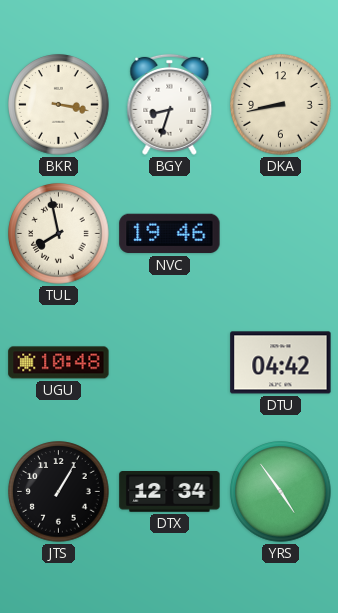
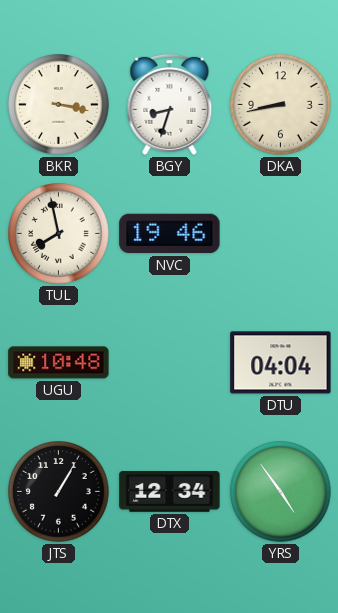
DTU: 04:42 -> 04:04 (281, 363)
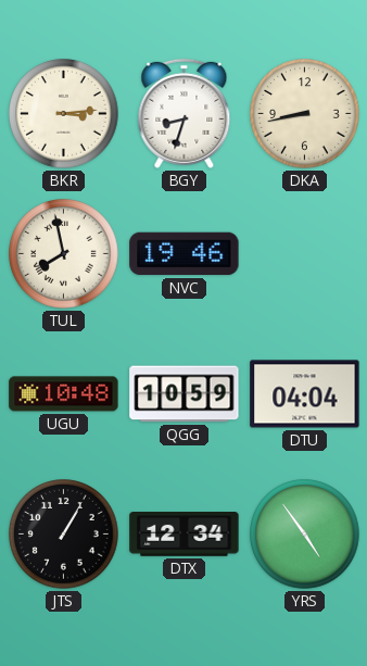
BKR: 3:17 -> 3:14 (64, 114)
QGG: none -> 10:59 (185, 394)
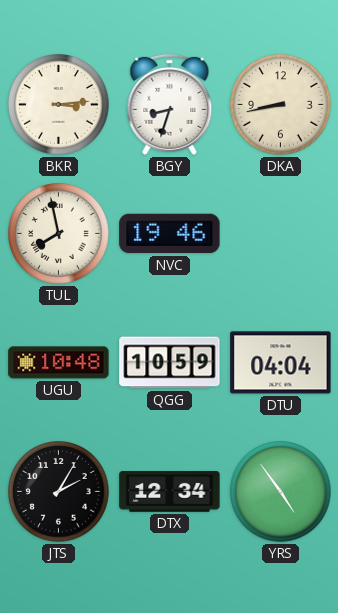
JTS: 1:05 -> 2:05 (59, 492)
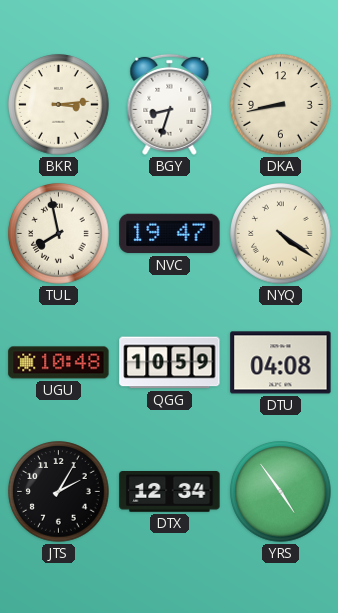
NVC: 19:46 -> 19:47 (170, 234)
NYQ: none -> 4:21 (281, 234)
DTU: 04:04 -> 04:08 (281, 363)
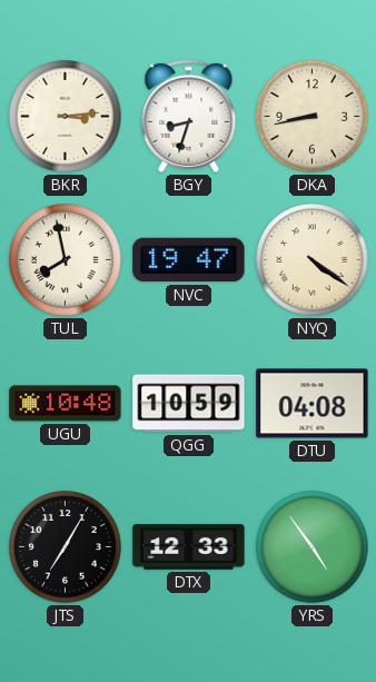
JTS: 2:05 -> 7:05 (66, 547)
DTX: 12:34 -> 12:33 (189, 547)
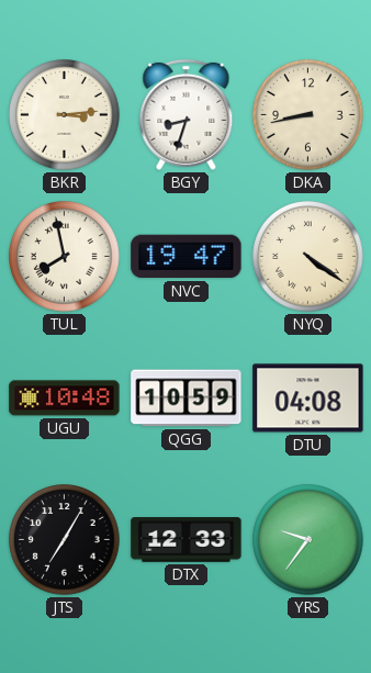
YRS: 4:54 -> 9:36 (308, 540)
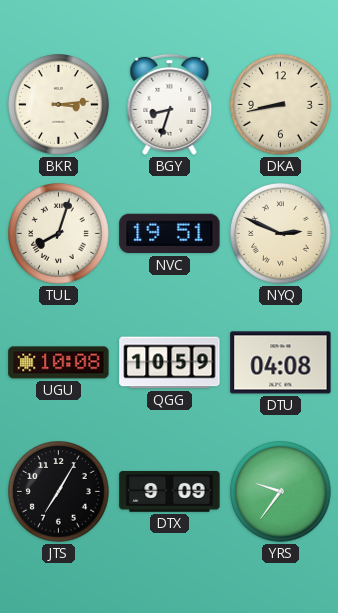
TUL: 7:58 -> 8:03 (59, 234)
NVC: 19:47 -> 19:51 (170, 234)
NYQ: 4:21 -> 2:49 (281, 234)
UGU: 10:48 -> 10:08 (59, 363)
DTX: 12:33 -> 9:09 (170, 492)
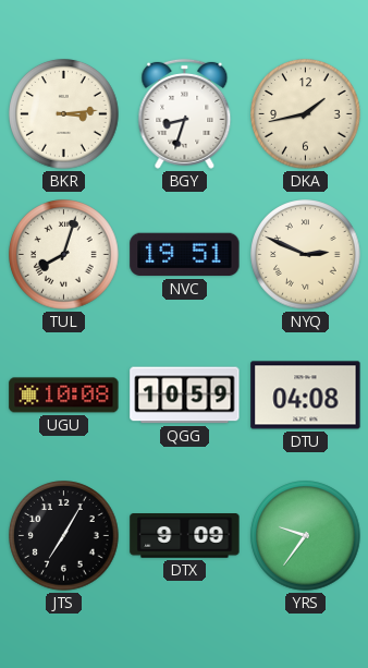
DKA: 8:43 -> 1:43 (306, 114)
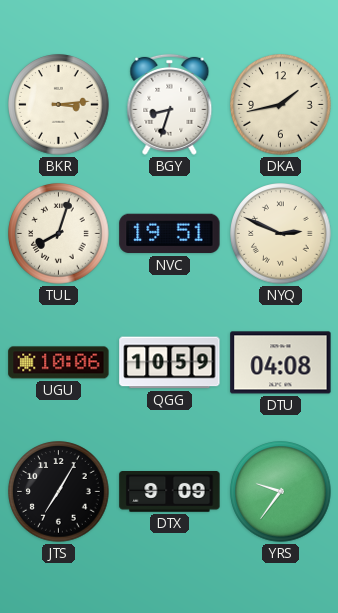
UGU: 10:08 -> 10:06 (59, 363)
